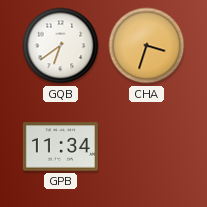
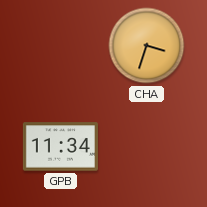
GQB: 6:39 -> none (61, 46)
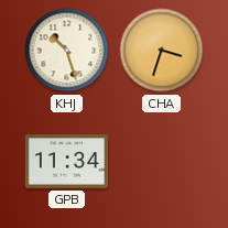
KHJ: none -> 10:27 (67, 51)
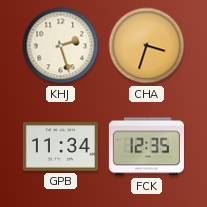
KHJ: 10:27 -> 2:27 (61, 46)
FCK: none -> 12:35 (146, 147)
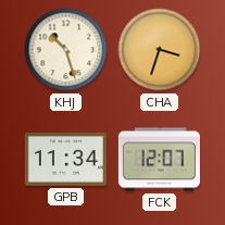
KHJ: 2:27 -> 10:27 (66, 50)
FCK: 12:35 -> 12:07 (159, 160)
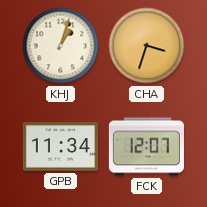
KHJ: 10:27 -> 1:03 (61, 46)
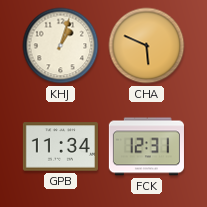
CHA: 3:33 -> 5:49 (147, 46)
FCK: 12:07 -> 12:31 (146, 147)
